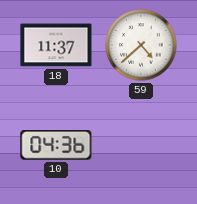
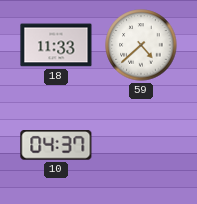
18: 11:37 -> 11:33 (56, 45)
10: 04:36 -> 04:37 (56, 146)
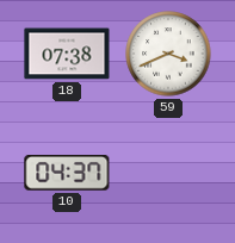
18: 11:33 -> 07:38 (67, 54)
59: 4:38 -> 3:41 (168, 54)
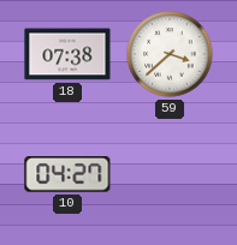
59: 3:41 -> 3:38 (170, 54)
10: 04:37 -> 04:27 (67, 175)
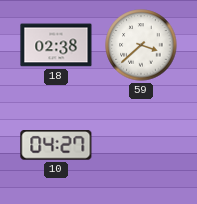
18: 07:38 -> 02:38 (56, 45)
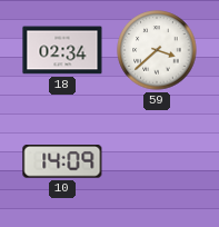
18: 02:38 -> 02:34 (62, 50)
10: 04:27 -> 14:09 (62, 162)
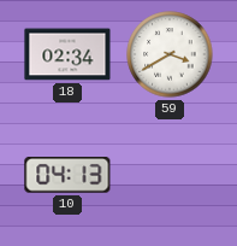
59: 3:38 -> 3:40 (170, 54)
10: 14:09 -> 04:13 (67, 176)
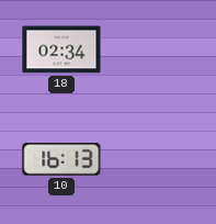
59: 3:40 -> none (170, 54)
10: 04:13 -> 16:13 (61, 160)
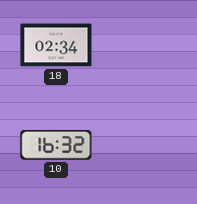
10: 16:13 -> 16:32 (56, 146)
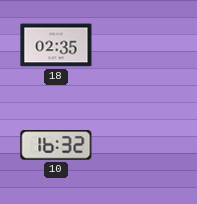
18: 02:34 -> 02:35 (56, 45)
